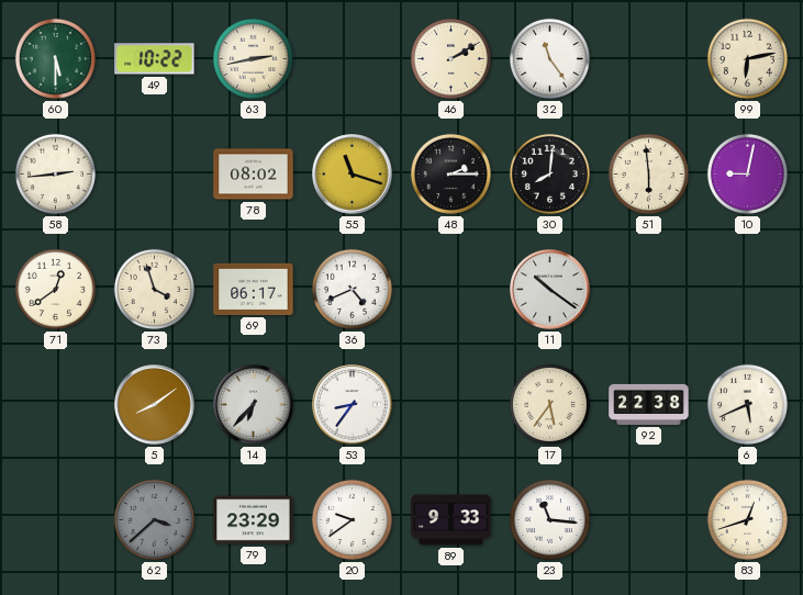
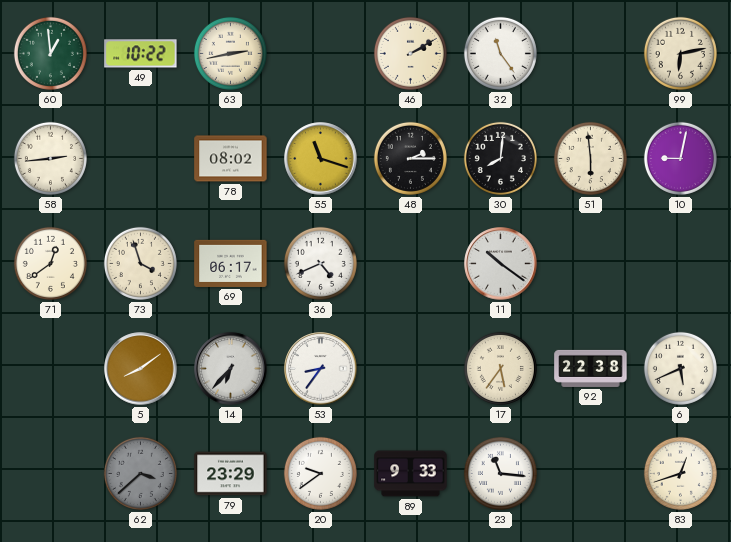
60: 5:30 -> 12:59 (50, 53)
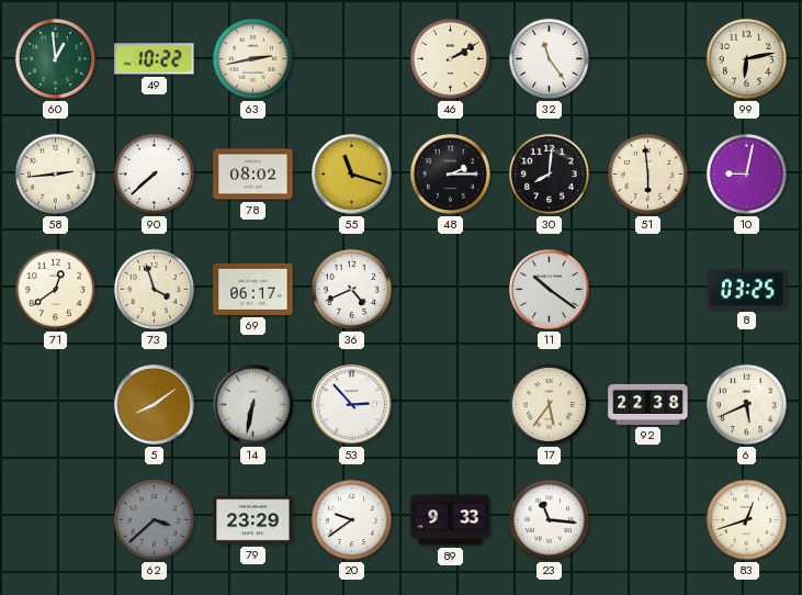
90: none -> 7:38 (154, 173)
8: none -> 03:25 (747, 290)
14: 6:37 -> 6:32 (253, 405)
53: 8:36 -> 2:53 (352, 405)
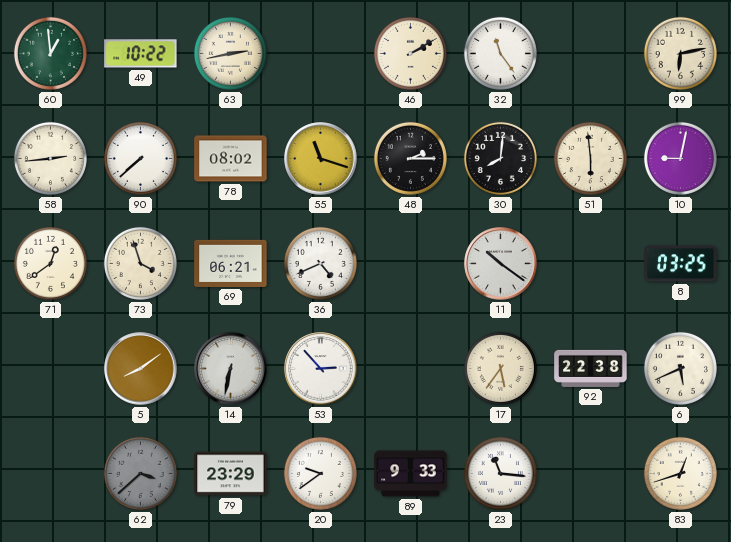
69: 06:17 -> 06:21 (231, 263)
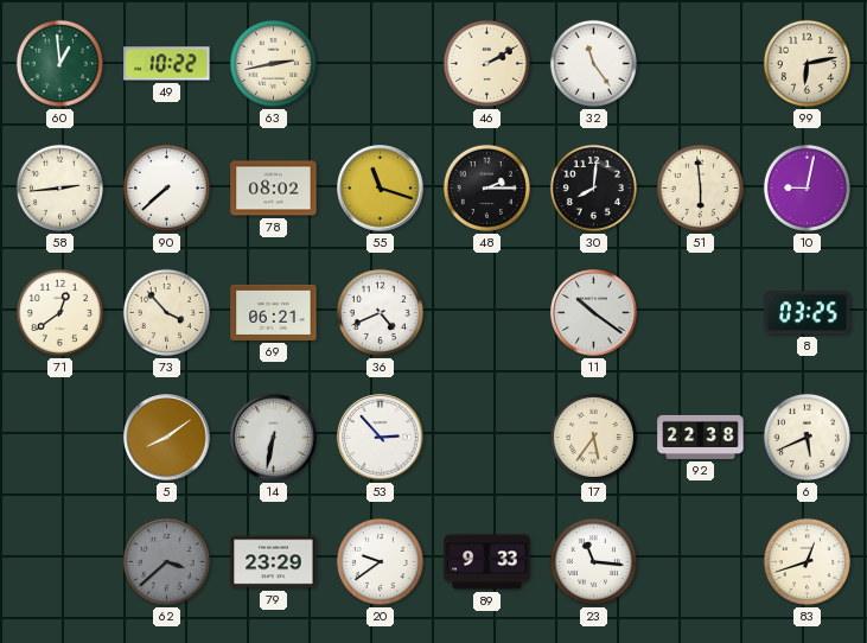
73: 3:57 -> 3:53 (166, 312)
